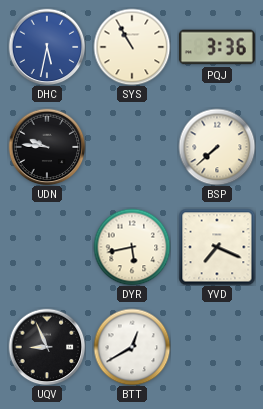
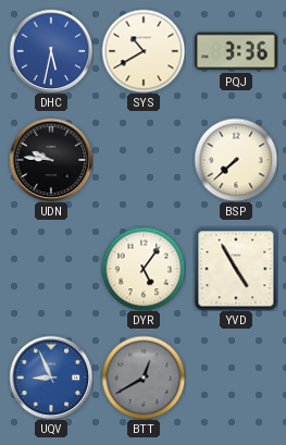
SYS: 10:55 -> 10:40 (144, 51)
DYR: 5:43 -> 5:06 (144, 269)
YVD: 7:19 -> 4:55 (236, 269)
UQV dial: black -> blue (51, 378)
BTT dial: white -> grey (144, 378)
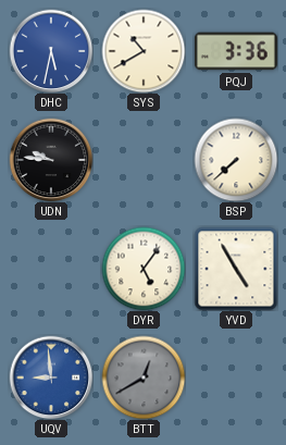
UQV: 8:56 -> 8:59 (51, 378)
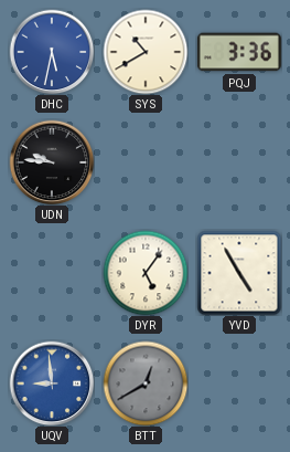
BSP: 7:38 -> none (236, 160)
